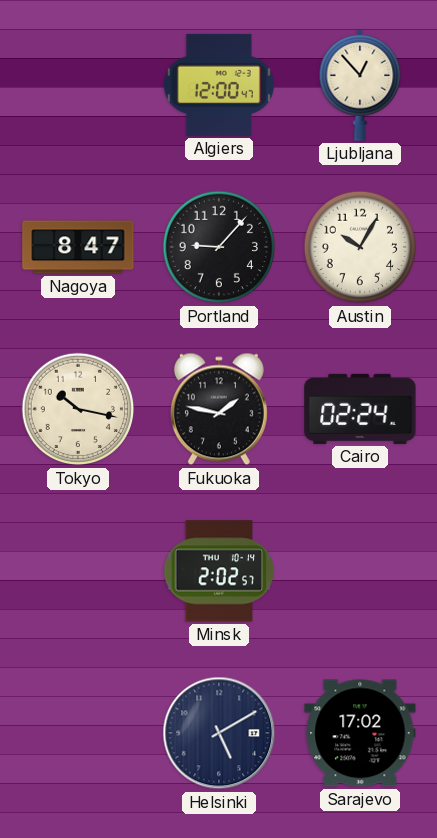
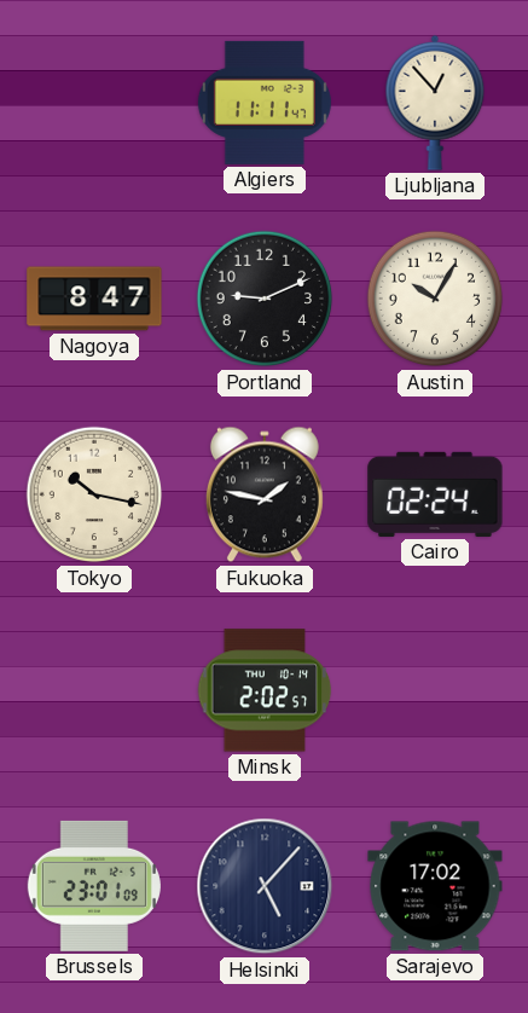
Algiers: 12:00 -> 11:11 (265, 103)
Portland: 9:07 -> 9:11 (265, 299)
Brussels: none -> 23:01 (94, 886)
Helsinki: 5:10 -> 5:07 (265, 886)
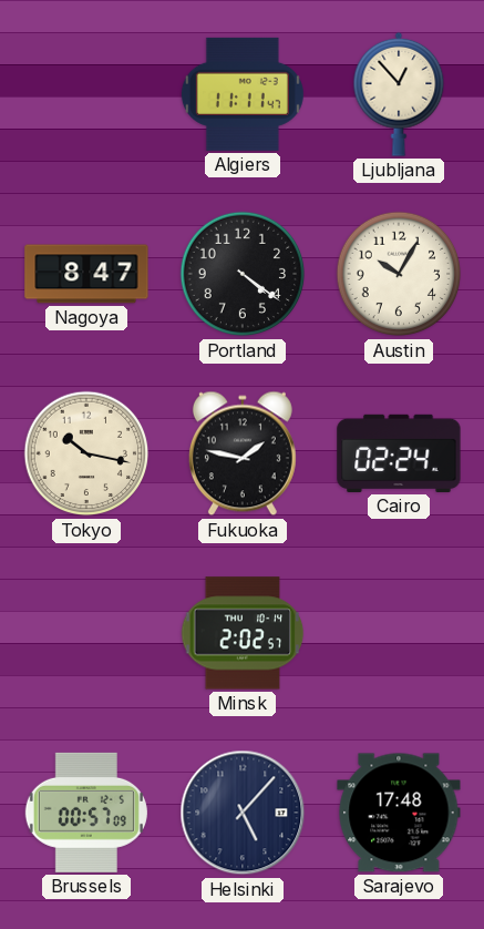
Portland: 9:11 -> 4:21 (243, 274)
Brussels: 23:01 -> 00:57 (86, 813)
Sarajevo: 17:02 -> 17:48 (399, 813)
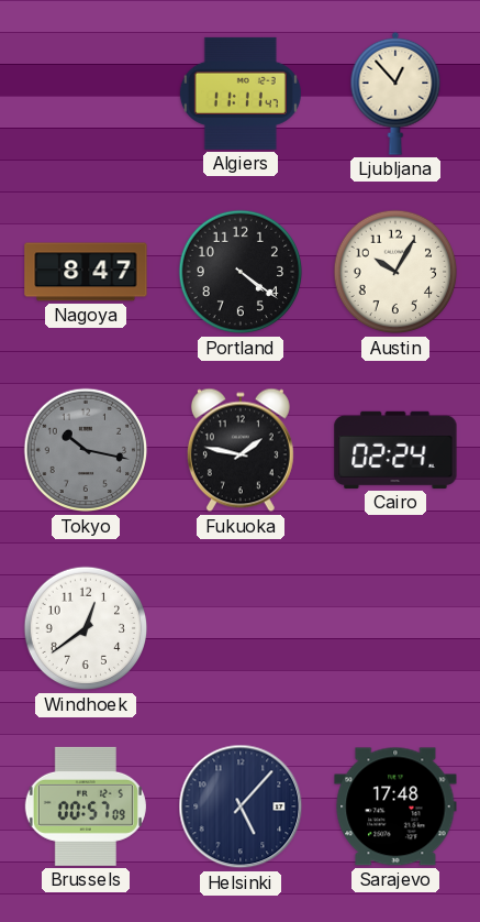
Tokyo dial: cream -> grey (86, 450)
Windhoek: none -> 12:39 (86, 628)
Minsk: 2:02 -> none (243, 633)
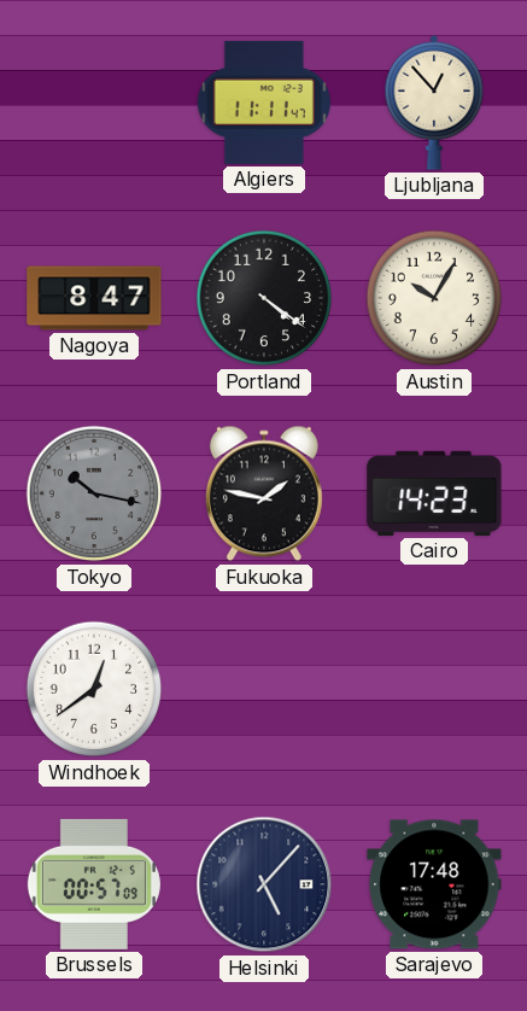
Cairo: 02:24 -> 14:23 (434, 493)
